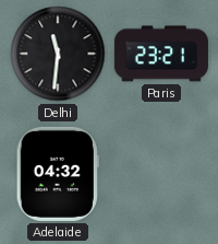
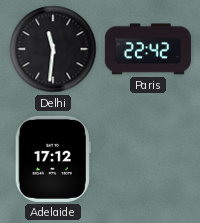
Paris: 23:21 -> 22:42 (148, 49)
Adelaide: 04:32 -> 17:12 (53, 159)
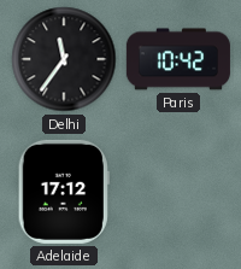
Delhi: 11:31 -> 11:36 (64, 59)
Paris: 22:42 -> 10:42 (178, 59)
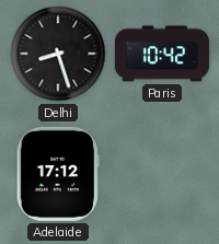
Delhi: 11:36 -> 8:27 (58, 54)
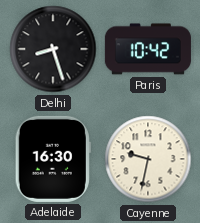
Adelaide: 17:12 -> 16:30 (53, 159)
Cayenne: none -> 9:32 (148, 159)
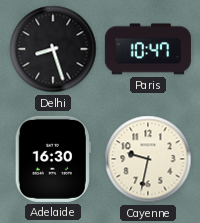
Paris: 10:42 -> 10:47 (148, 49)
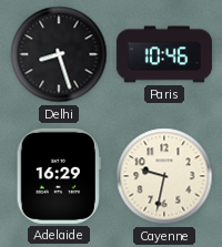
Paris: 10:47 -> 10:46 (164, 54)
Adelaide: 16:30 -> 16:29 (59, 176)
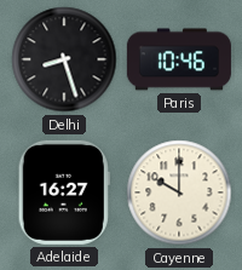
Adelaide: 16:29 -> 16:27 (64, 193)
Cayenne: 9:32 -> 10:00 (179, 193)
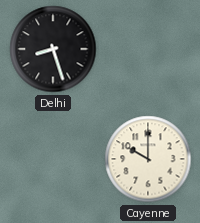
Paris: 10:46 -> none (179, 59)
Adelaide: 16:27 -> none (64, 193)
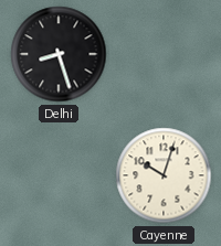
Cayenne: 10:00 -> 10:03 (164, 175)
